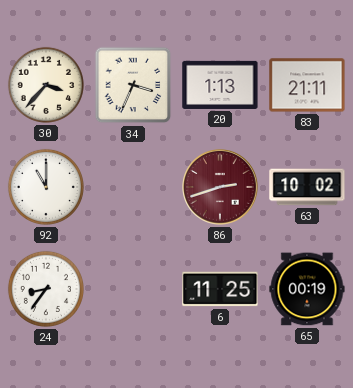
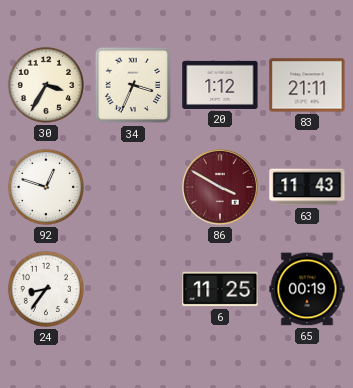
30: 3:37 -> 3:35 (46, 85)
20: 1:13 -> 1:12 (220, 85)
92: 11:00 -> 12:48 (46, 187)
86: 2:42 -> 3:50 (220, 187)
63: 10:02 -> 11:43 (307, 187)
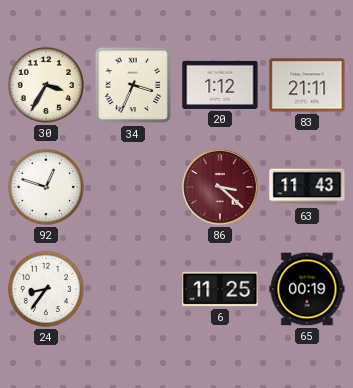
86: 3:50 -> 3:22 (220, 187)
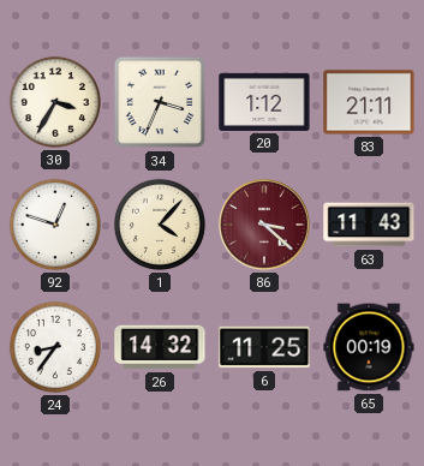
1: none -> 4:07 (160, 225)
26: none -> 14:32 (160, 347)
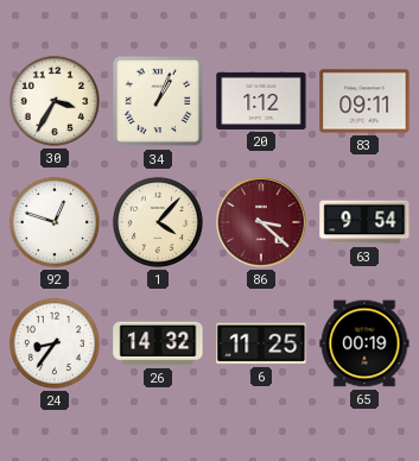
34: 3:34 -> 1:04 (158, 101)
83: 21:11 -> 09:11 (364, 101)
63: 11:43 -> 9:54 (364, 222)
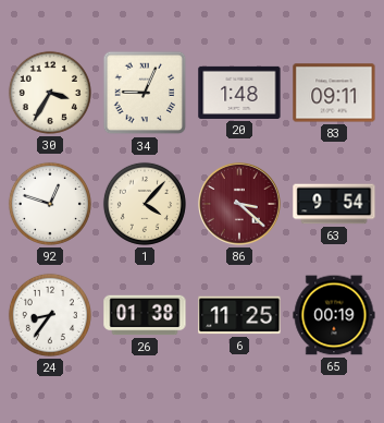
34: 1:04 -> 9:04 (145, 93)
20: 1:12 -> 1:48 (239, 93)
26: 14:32 -> 01:38 (145, 315)
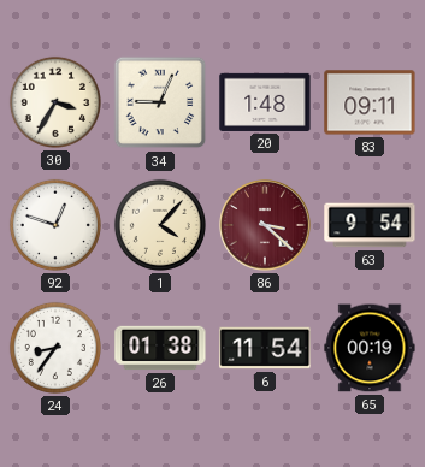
6: 11:25 -> 11:54 (265, 348)
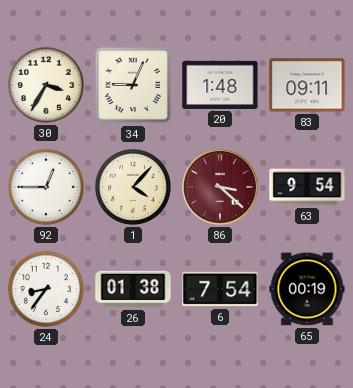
92: 12:48 -> 12:45 (46, 187)
6: 11:54 -> 7:54 (220, 289)
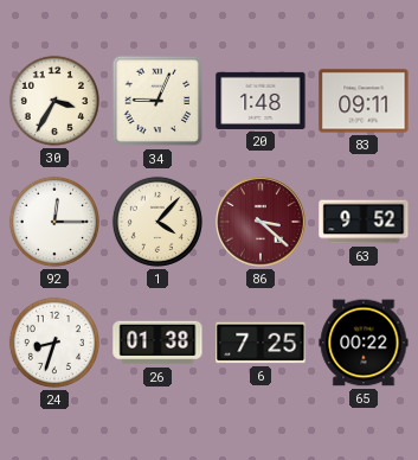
92: 12:45 -> 12:15 (54, 222)
63: 9:54 -> 9:52 (364, 222)
24: 8:36 -> 8:33 (54, 343)
6: 7:54 -> 7:25 (261, 343)
65: 00:19 -> 00:22 (364, 343)
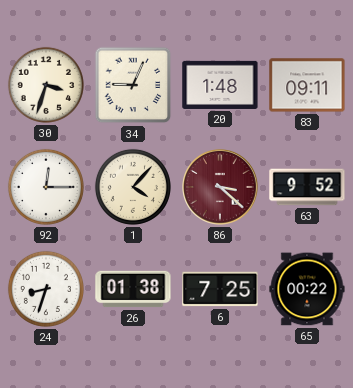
30: 3:35 -> 3:33 (46, 85)
